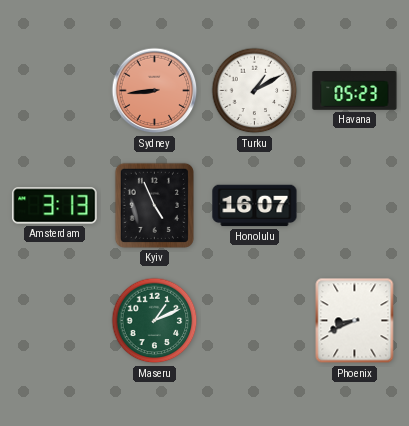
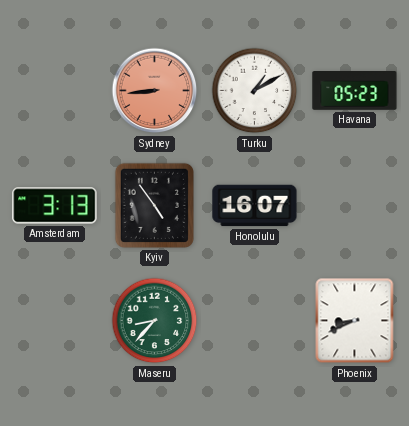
Kyiv: 4:56 -> 4:54 (154, 205)
Maseru: 1:11 -> 8:37 (155, 321)
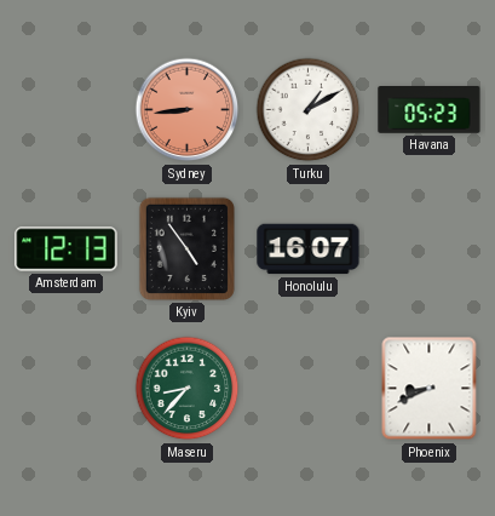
Amsterdam: 3:13 -> 12:13 (67, 250)
